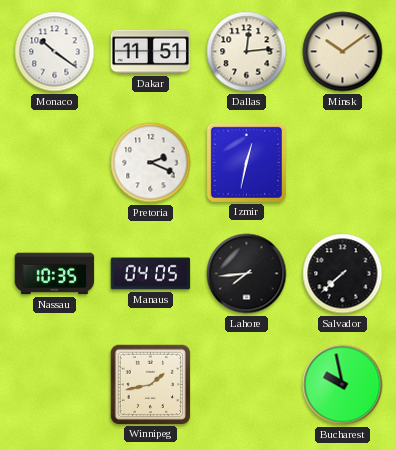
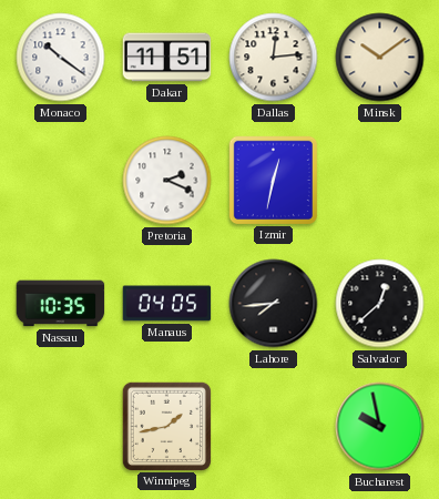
Salvador: 7:38 -> 12:38 (380, 304)
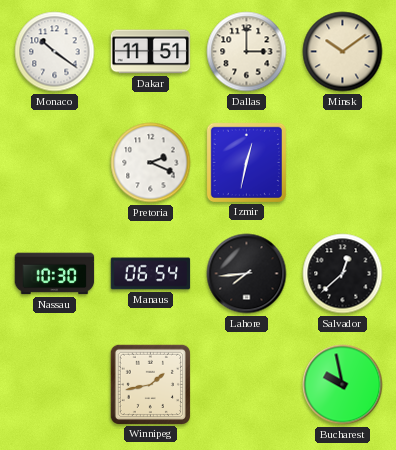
Dallas: 12:14 -> 3:00 (247, 52)
Nassau: 10:35 -> 10:30 (55, 274)
Manaus: 04:05 -> 06:54 (151, 274)
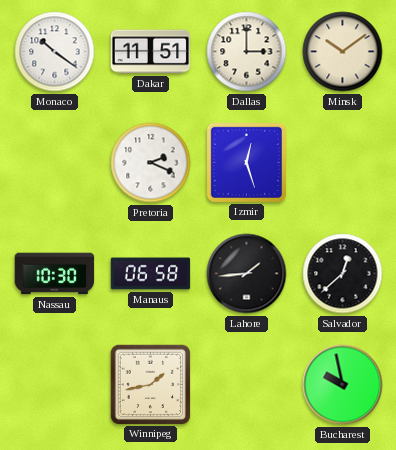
Izmir: 12:32 -> 12:27 (246, 162)
Manaus: 06:54 -> 06:58 (151, 274)
Lahore: 7:44 -> 1:44 (247, 274)
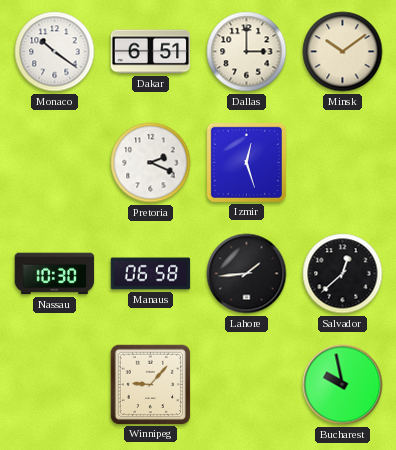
Dakar: 11:51 -> 6:51 (151, 52)
Winnipeg: 1:43 -> 9:07 (150, 384)
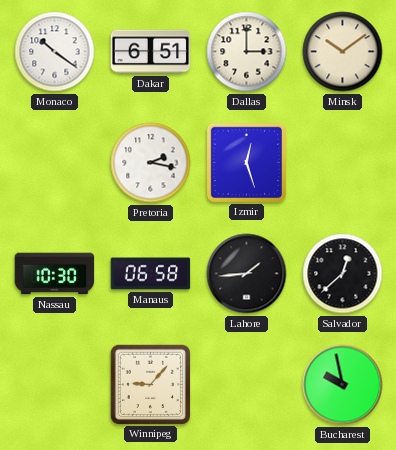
Pretoria: 2:19 -> 2:17 (151, 163)
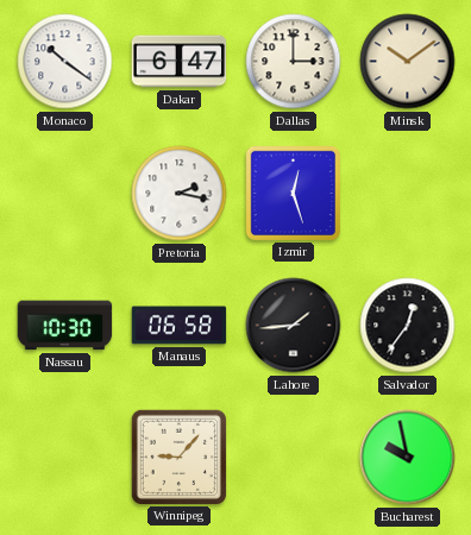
Dakar: 6:51 -> 6:47 (180, 62)
Salvador: 12:38 -> 12:36 (408, 326)
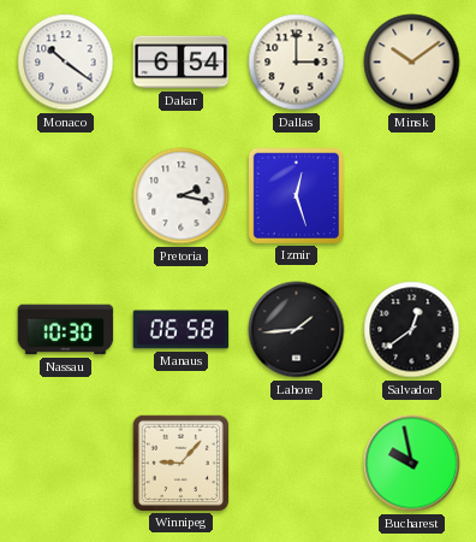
Dakar: 6:47 -> 6:54 (182, 63)
Salvador: 12:36 -> 12:39 (412, 330)
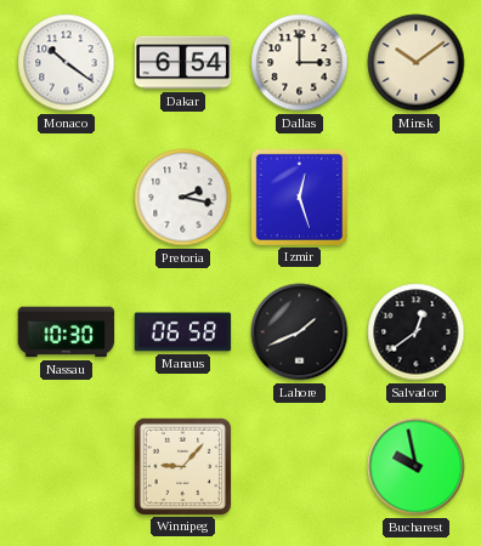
Lahore: 1:44 -> 1:41 (300, 332)
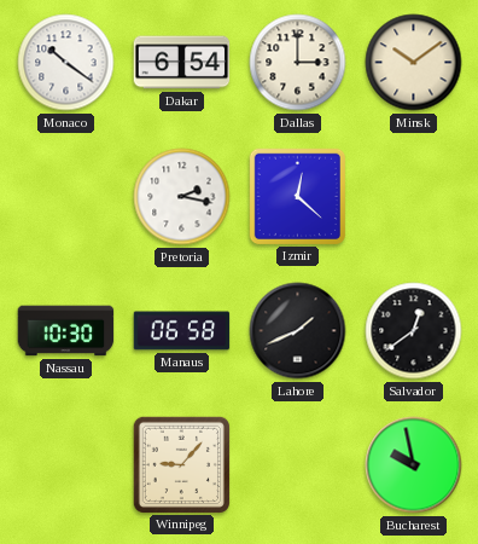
Izmir: 12:27 -> 12:22 (297, 196)
